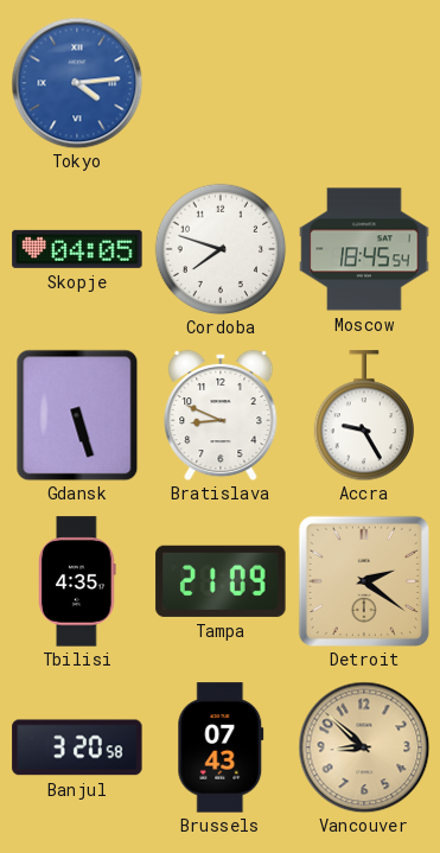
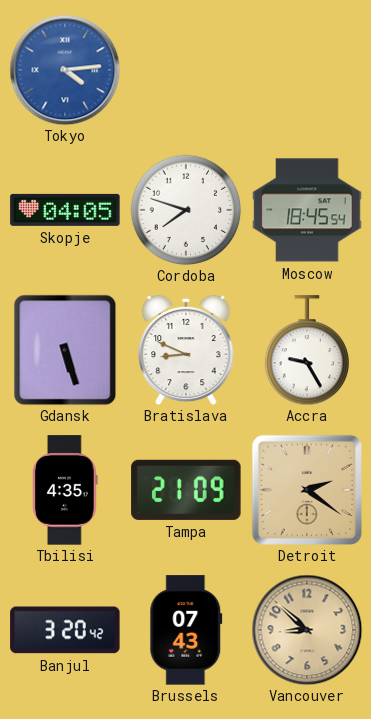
Banjul: 3:20:58 -> 3:20:42 (65, 630)
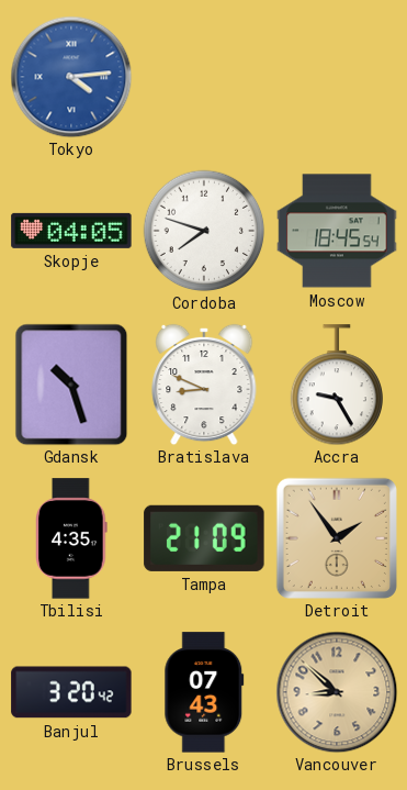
Gdansk: 5:27 -> 10:27 (71, 385)
Detroit: 2:21 -> 1:54 (337, 538)
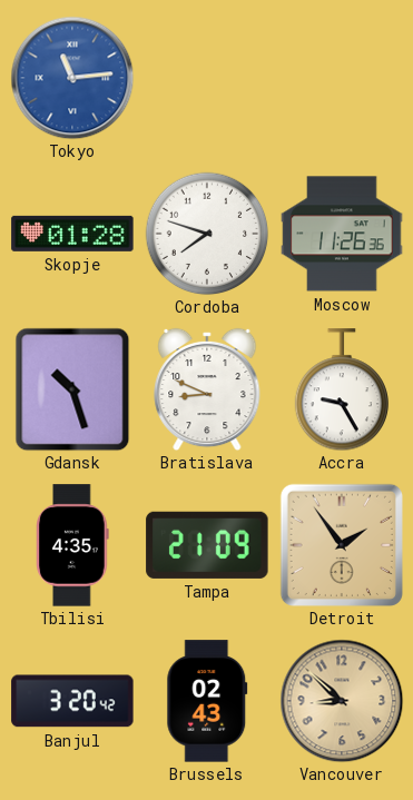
Tokyo: 4:14 -> 11:14 (72, 78)
Skopje: 04:05 -> 01:28 (72, 234)
Moscow: 18:45 -> 11:26 (342, 234)
Brussels: 07:43 -> 02:43 (207, 701)
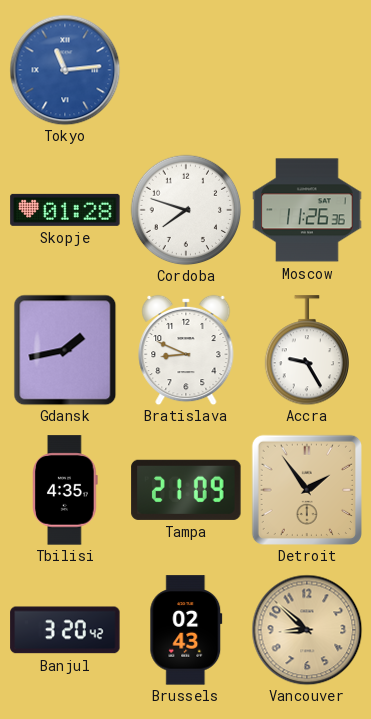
Gdansk: 10:27 -> 1:43 (65, 350)
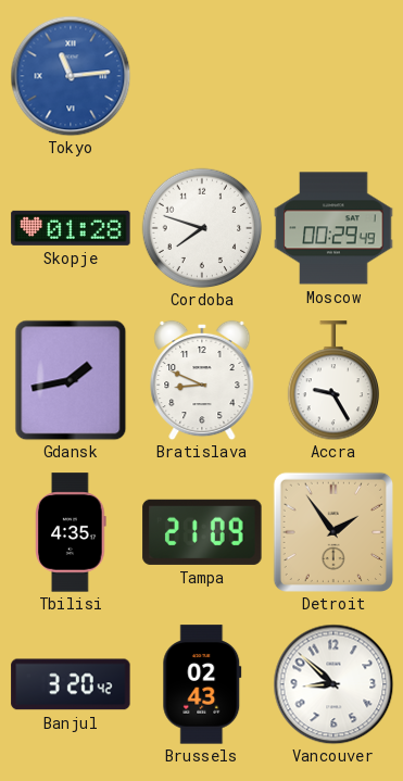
Moscow: 11:26 -> 00:29 (333, 228)
Vancouver dial: champagne -> white (333, 684)
